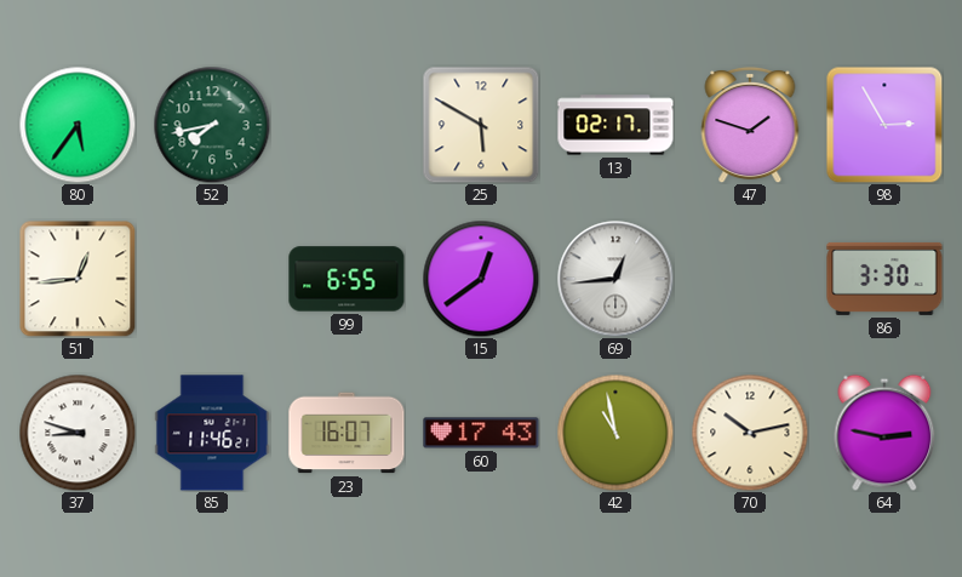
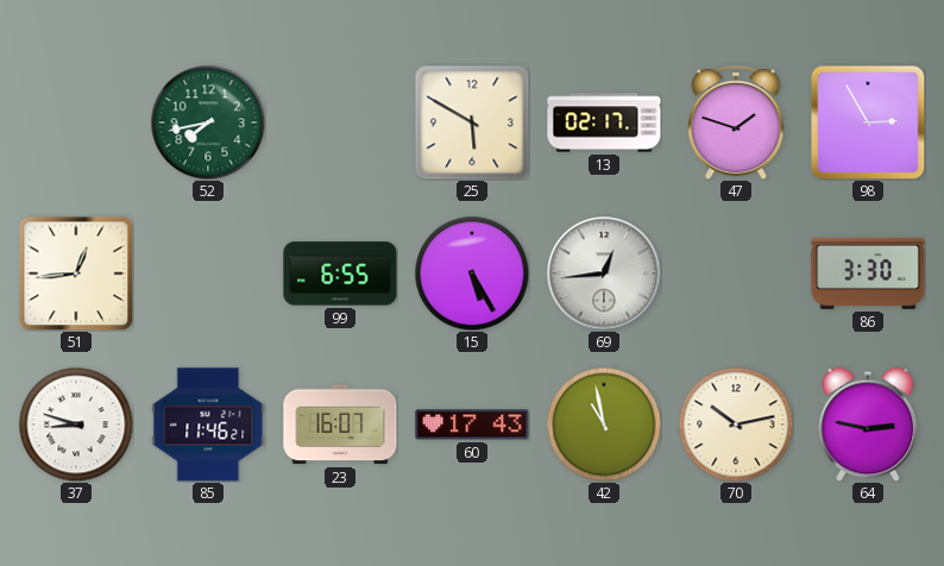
80: 5:36 -> none (78, 125)
15: 12:39 -> 5:25 (472, 273)
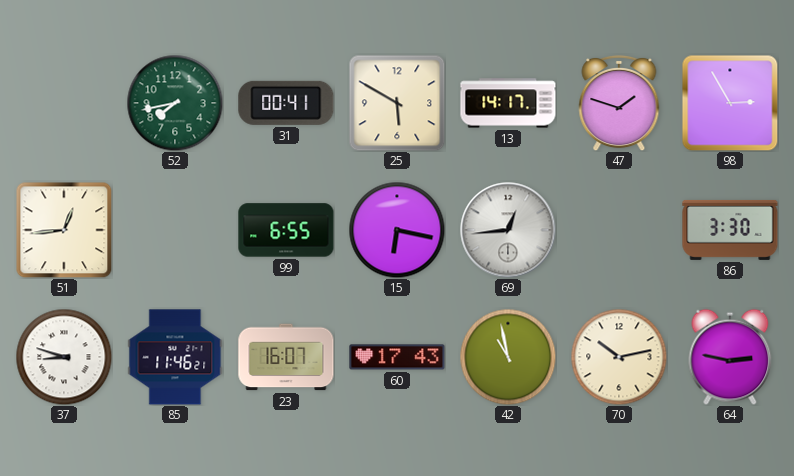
31: none -> 00:41 (286, 103)
13: 02:17 -> 14:17 (508, 103)
15: 5:25 -> 6:17 (397, 230)
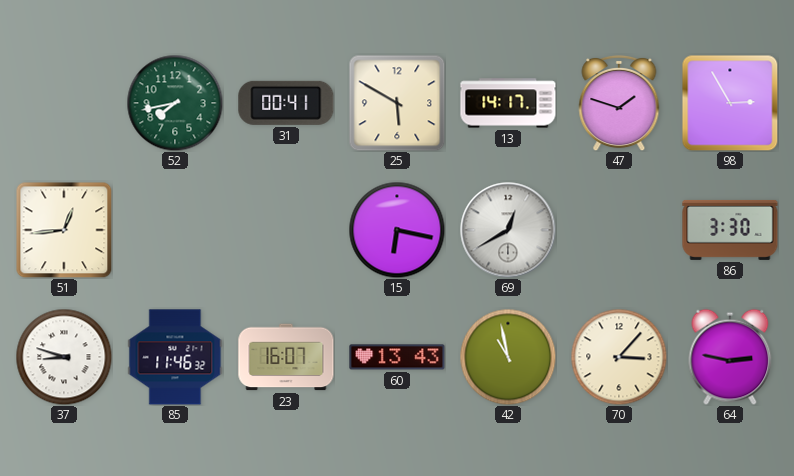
99: 6:55 -> none (286, 230)
69: 12:44 -> 12:40 (508, 230)
85: 11:46:21 -> 11:46:32 (175, 357)
60: 17:43 -> 13:43 (397, 357)
70: 10:13 -> 3:07 (619, 357)
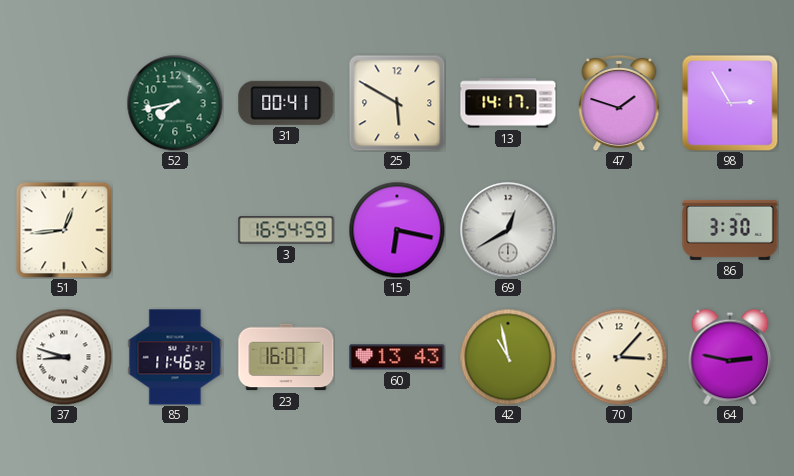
3: none -> 16:54 (286, 230)
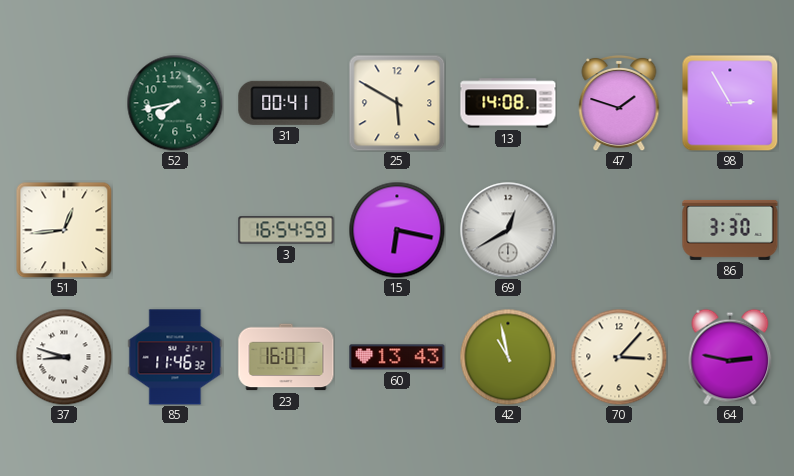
13: 14:17 -> 14:08 (508, 103)
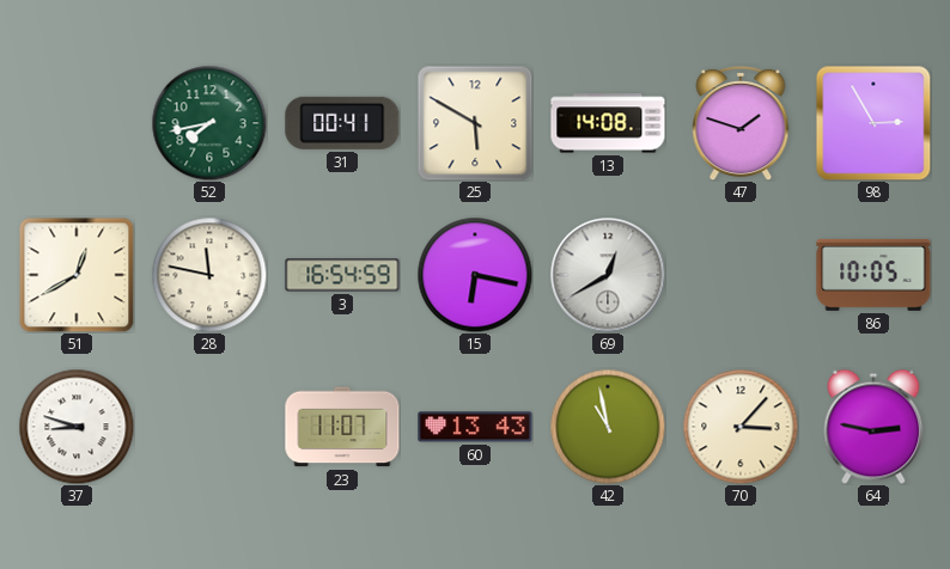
51: 12:44 -> 12:40 (77, 275)
28: none -> 11:47 (209, 275)
86: 3:30 -> 10:05 (873, 275)
85: 11:46 -> none (175, 357)
23: 16:07 -> 11:07 (342, 427)
